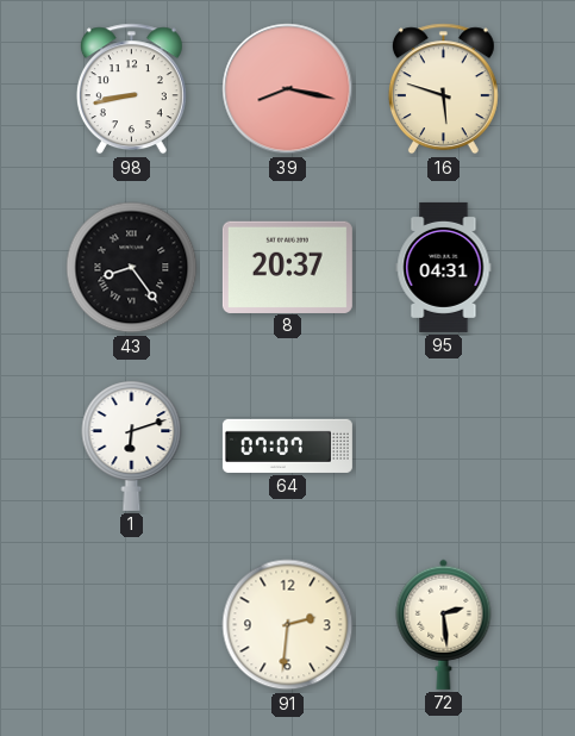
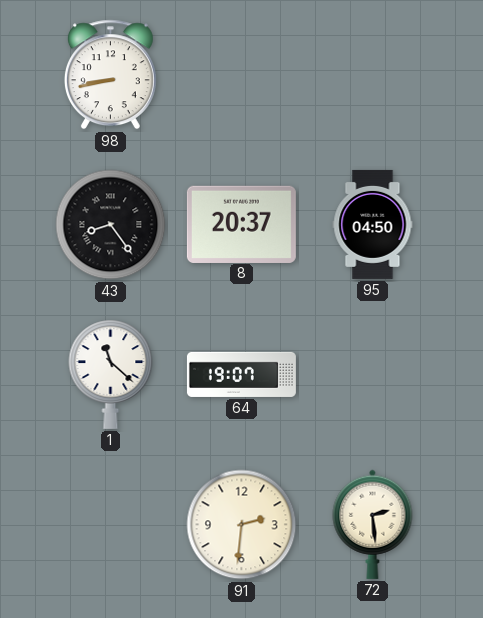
39: 8:17 -> none (288, 89)
16: 5:48 -> none (443, 89)
95: 04:31 -> 04:50 (373, 224)
1: 6:12 -> 11:22 (111, 374)
64: 07:07 -> 19:07 (241, 374)
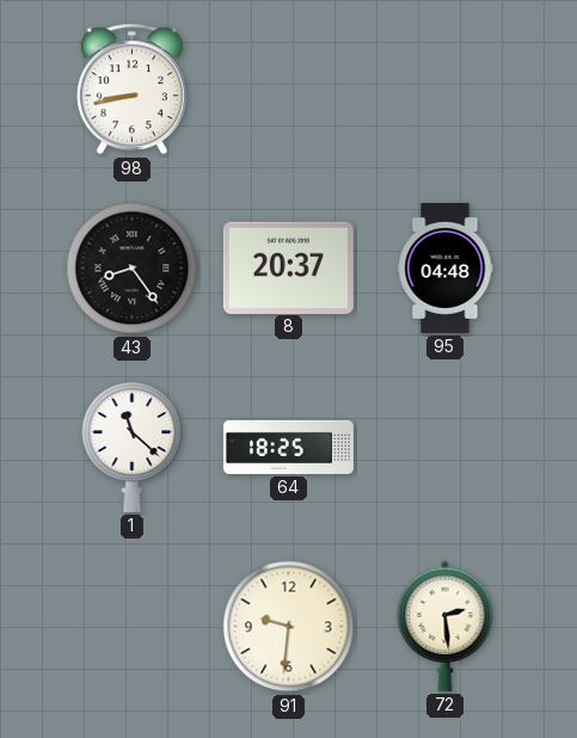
95: 04:50 -> 04:48 (446, 267)
64: 19:07 -> 18:25 (288, 447)
91: 2:31 -> 9:31 (289, 627)
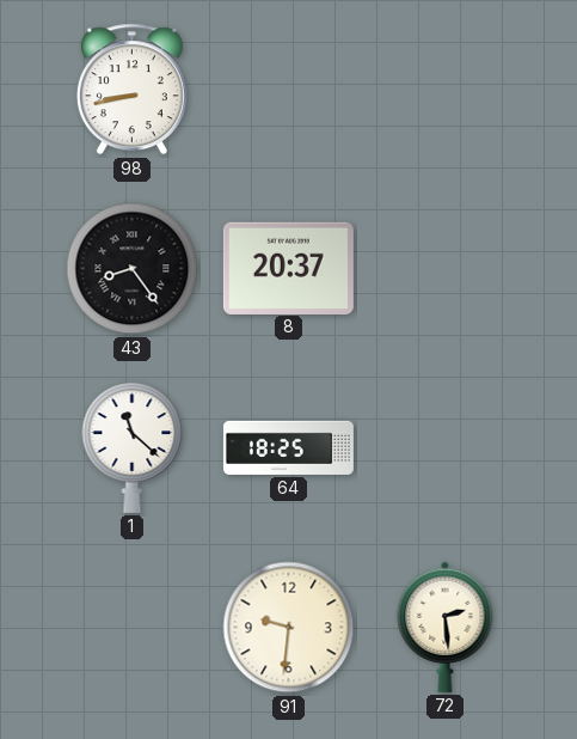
95: 04:48 -> none (446, 267)
